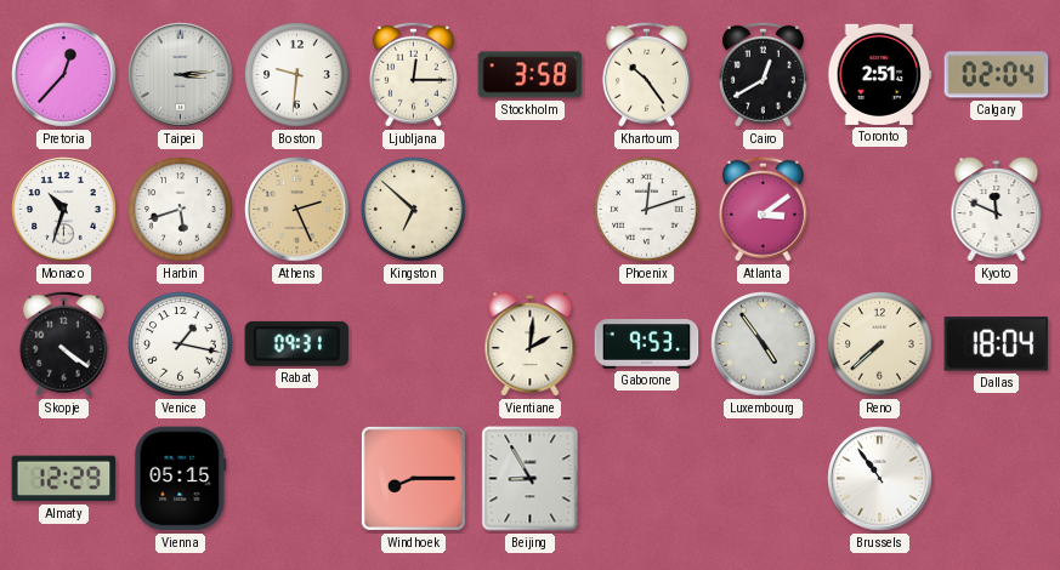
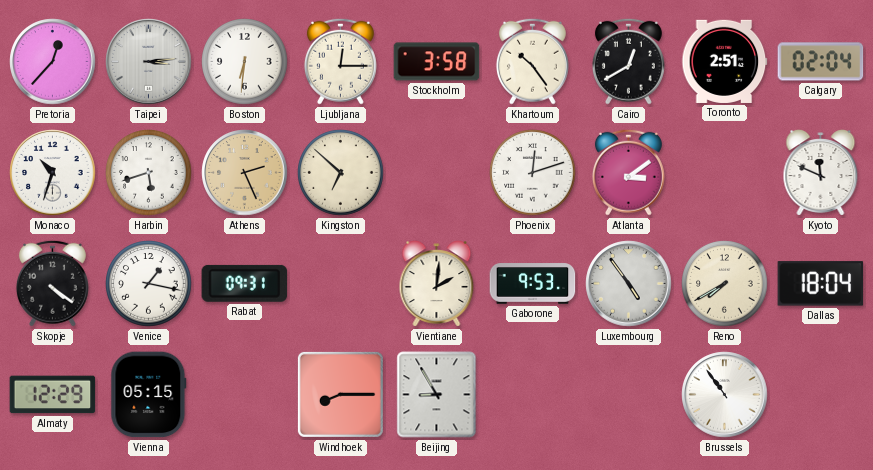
Boston: 9:31 -> 6:31 (245, 62)
Reno: 7:38 -> 7:40 (725, 284)
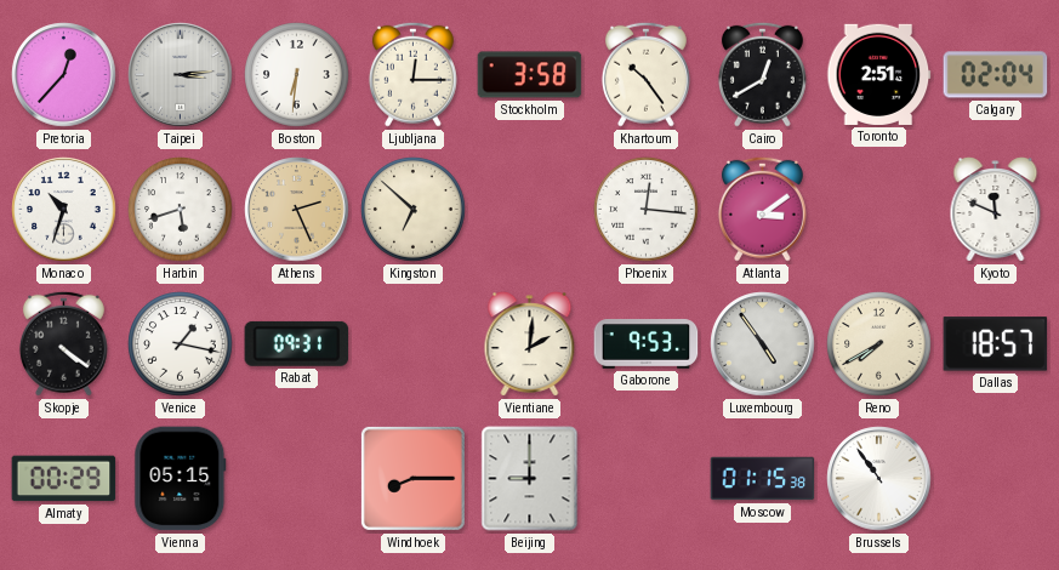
Phoenix: 12:12 -> 12:16 (647, 210)
Dallas: 18:04 -> 18:57 (996, 344)
Almaty: 12:29 -> 00:29 (64, 479)
Beijing: 8:55 -> 9:00 (530, 479)
Moscow: none -> 01:15 (763, 479)
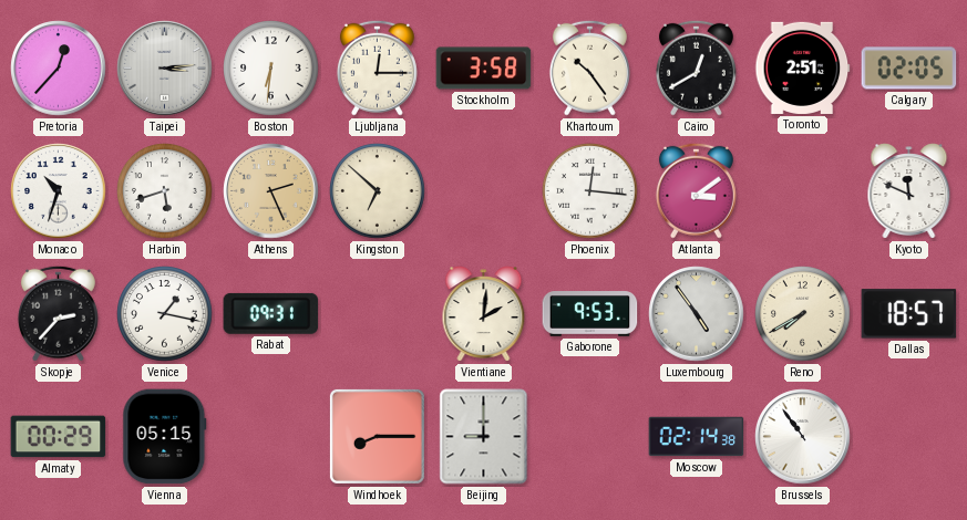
Calgary: 02:04 -> 02:05 (909, 69)
Skopje: 4:21 -> 2:37 (58, 313)
Moscow: 01:15 -> 02:14 (697, 437)
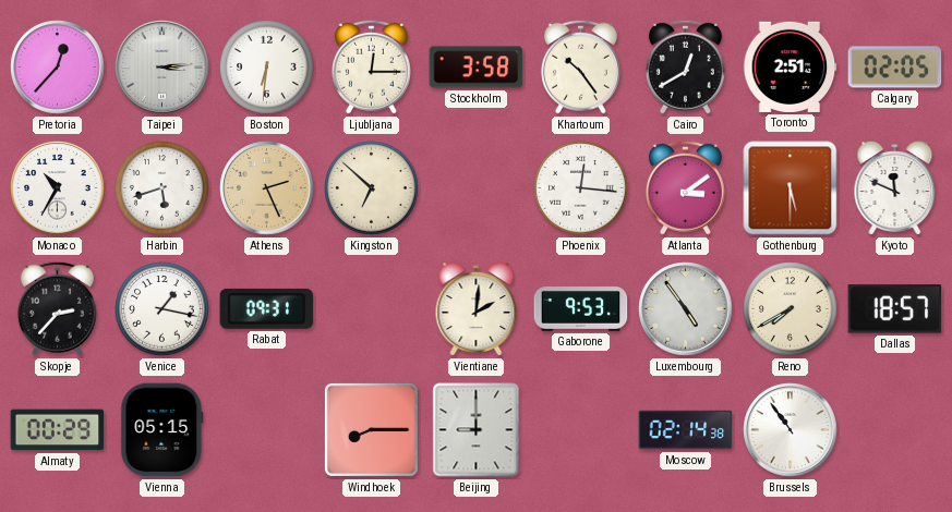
Monaco: 10:33 -> 10:35 (58, 188)
Gothenburg: none -> 5:30 (791, 188)
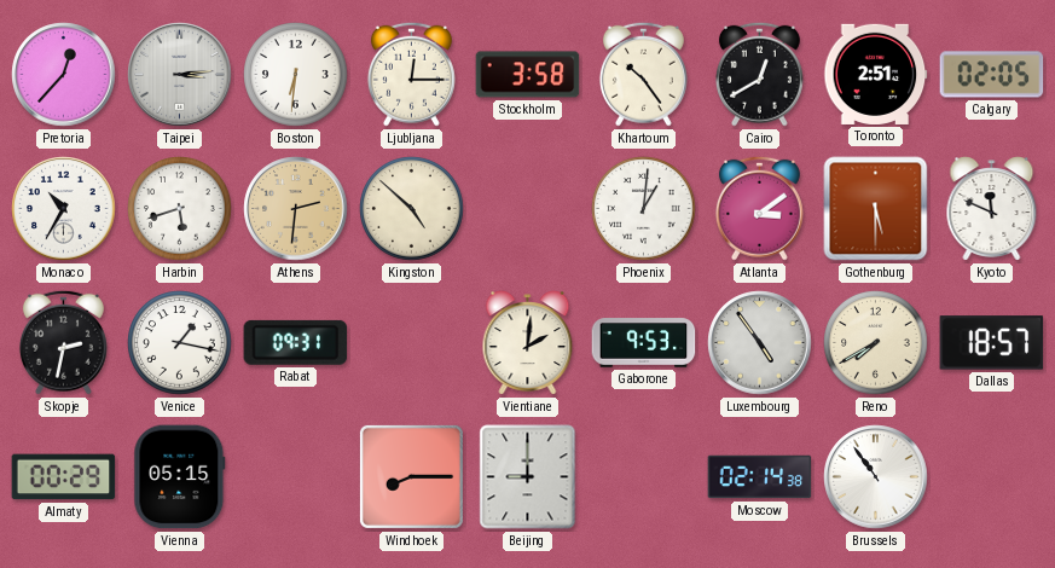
Athens: 2:26 -> 2:31 (296, 209)
Kingston: 6:52 -> 4:52 (412, 209)
Phoenix: 12:16 -> 1:01 (644, 209)
Skopje: 2:37 -> 2:32 (63, 342)
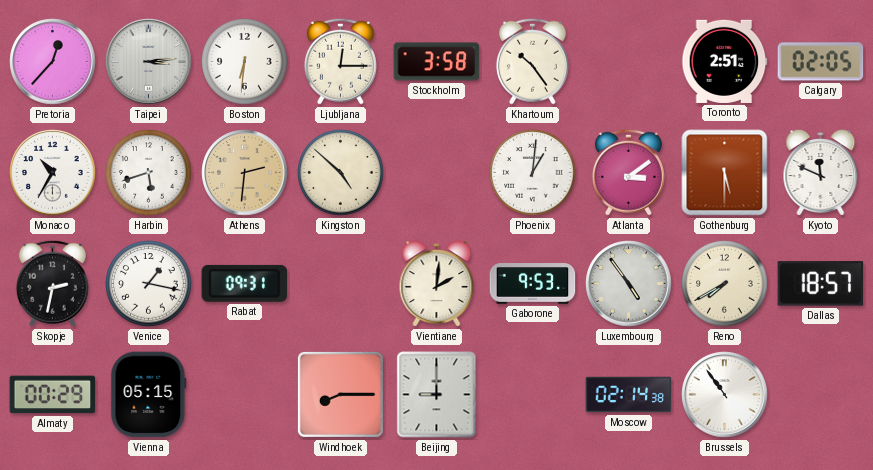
Cairo: 12:40 -> none (759, 74)
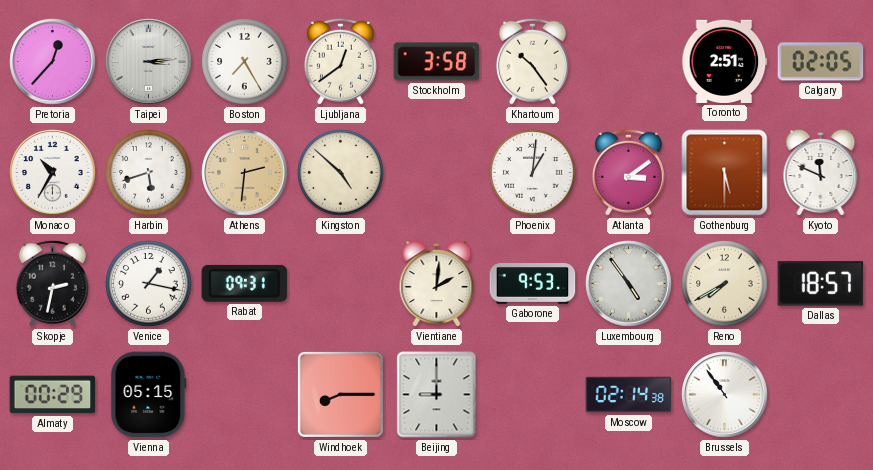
Boston: 6:31 -> 7:25 (245, 62)
Ljubljana: 12:15 -> 12:39 (340, 61)
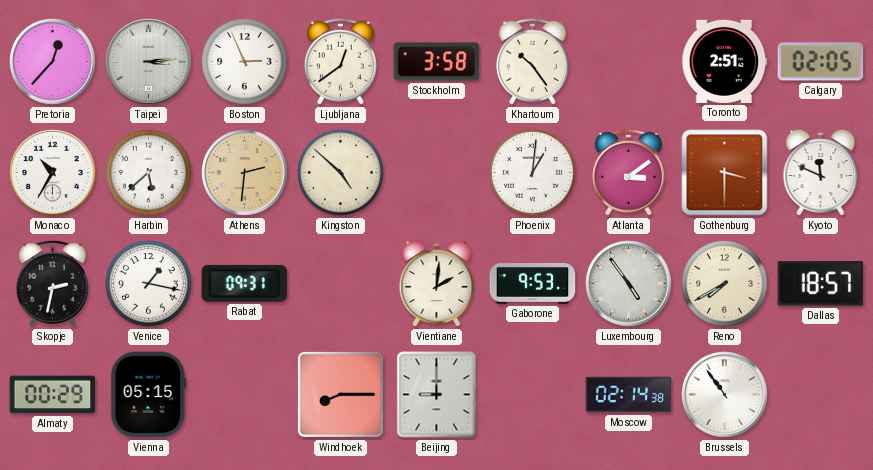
Boston: 7:25 -> 2:56 (245, 62)
Harbin: 5:42 -> 5:38 (149, 173)
Gothenburg: 5:30 -> 3:30 (725, 173)
